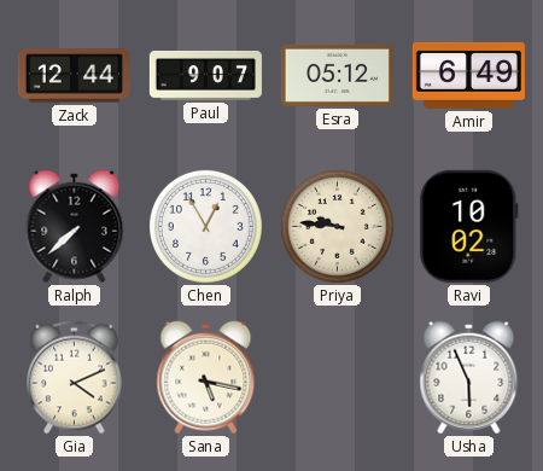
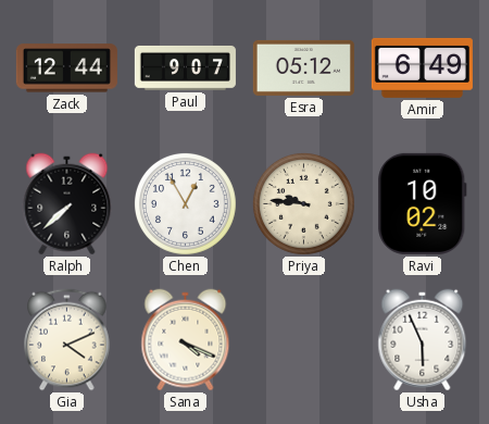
Sana: 5:17 -> 4:19 (186, 340)
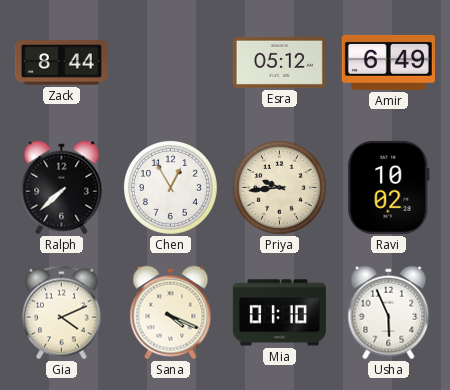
Zack: 12:44 -> 8:44 (61, 63)
Paul: 9:07 -> none (185, 67)
Priya: 9:46 -> 9:44 (279, 187)
Mia: none -> 01:10 (279, 313)
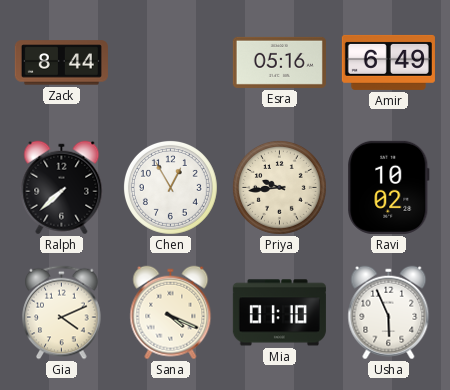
Esra: 05:12 -> 05:16 (279, 62)
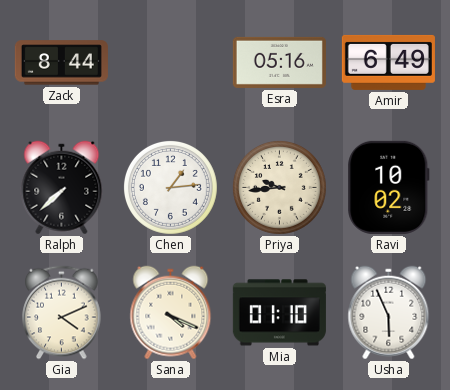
Chen: 12:55 -> 1:14 (170, 187)
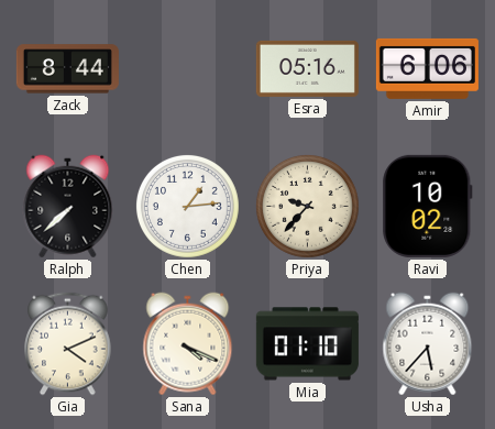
Amir: 6:49 -> 6:06 (427, 68)
Priya: 9:44 -> 9:37 (307, 206)
Usha: 5:56 -> 5:37 (428, 344)
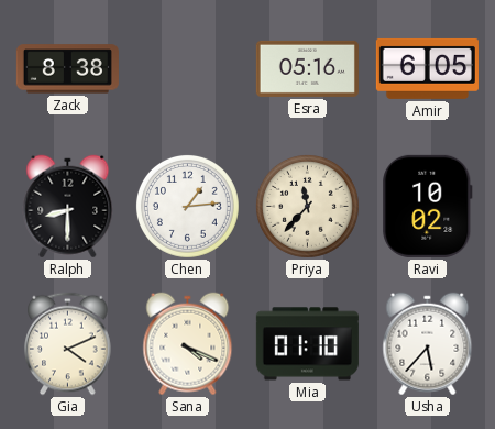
Zack: 8:44 -> 8:38 (67, 69)
Amir: 6:06 -> 6:05 (427, 68)
Ralph: 7:38 -> 8:30 (68, 207)
Priya: 9:37 -> 11:37 (307, 206)
